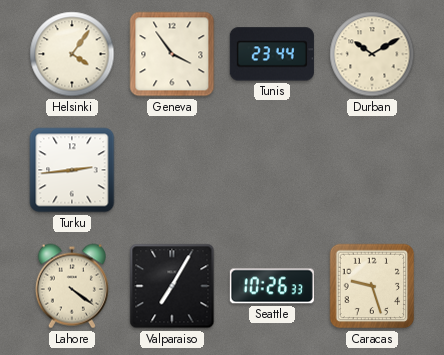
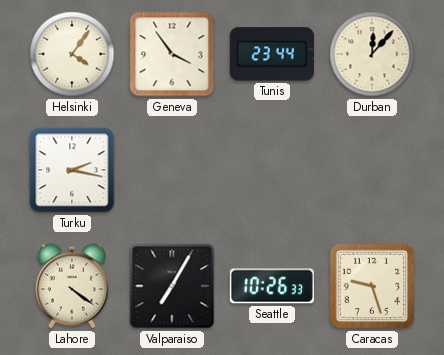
Durban: 10:10 -> 12:07 (372, 54)
Turku: 2:44 -> 2:17 (72, 170)
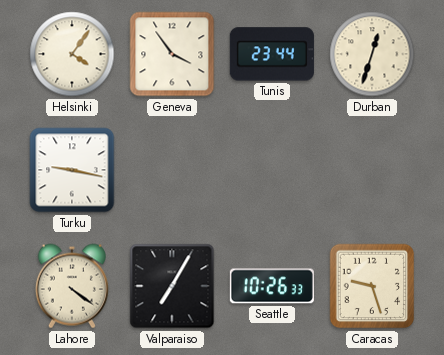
Durban: 12:07 -> 12:33 (372, 54)
Turku: 2:17 -> 9:17 (72, 170)
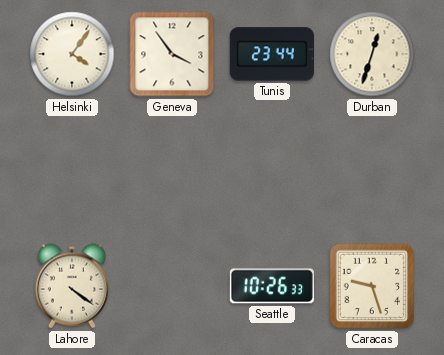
Turku: 9:17 -> none (72, 170)
Valparaiso: 7:05 -> none (172, 286)
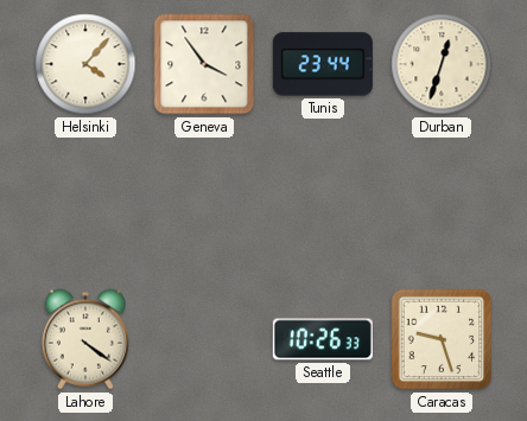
Helsinki: 4:06 -> 4:07 (85, 64)
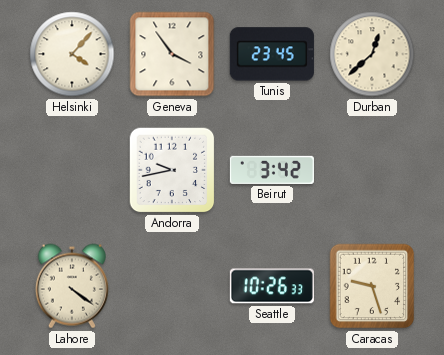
Tunis: 23:44 -> 23:45 (272, 54)
Durban: 12:33 -> 12:38 (372, 54)
Andorra: none -> 9:43 (172, 170)
Beirut: none -> 3:42 (272, 170)
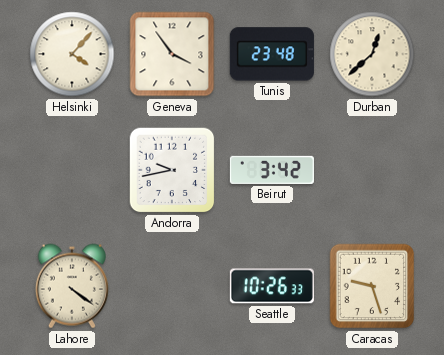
Tunis: 23:45 -> 23:48 (272, 54)
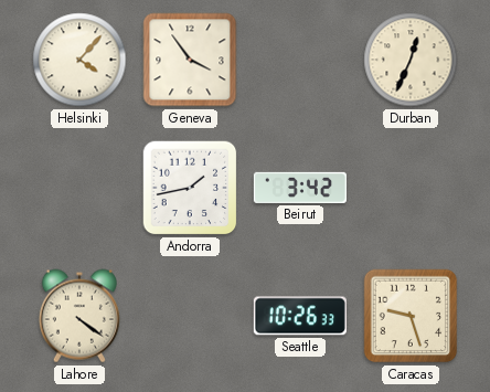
Tunis: 23:48 -> none (272, 54)
Durban: 12:38 -> 12:34 (411, 60)
Andorra: 9:43 -> 1:43 (190, 188)
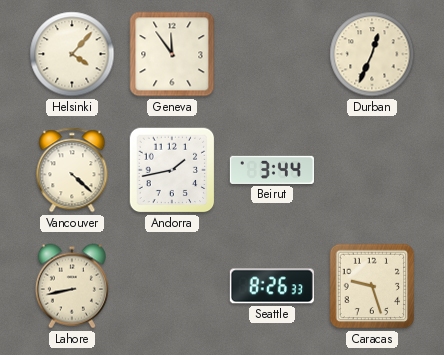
Geneva: 3:54 -> 11:54 (172, 54)
Vancouver: none -> 4:22 (72, 170)
Beirut: 3:42 -> 3:44 (272, 170)
Lahore: 4:21 -> 8:43 (72, 286)
Seattle: 10:26 -> 8:26 (272, 286)
